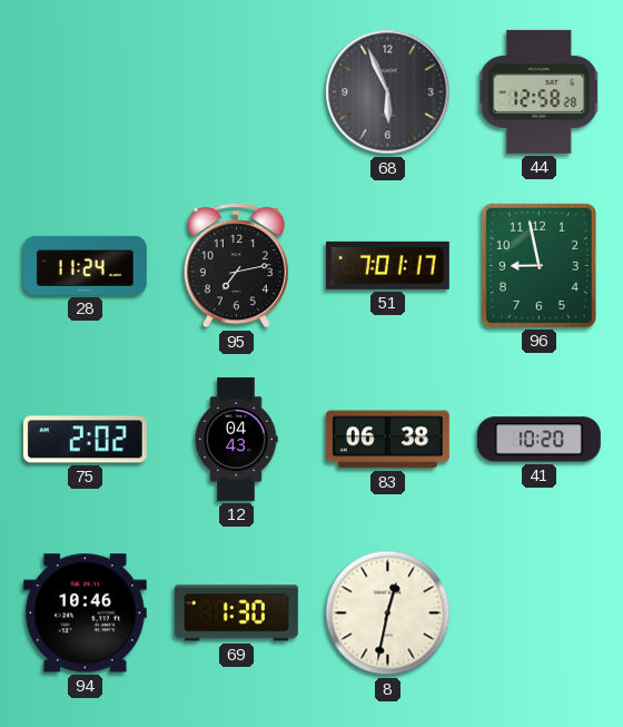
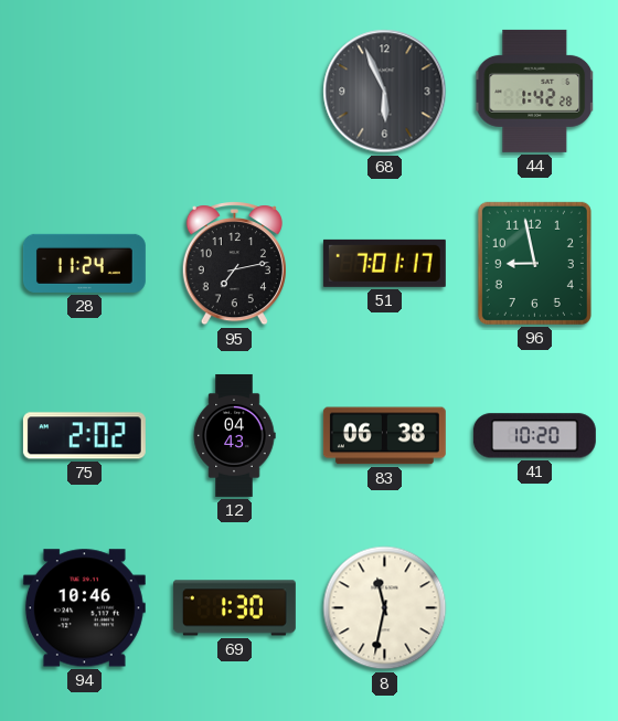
44: 12:58 -> 1:42 (535, 91)
8: 12:32 -> 11:32 (385, 608)
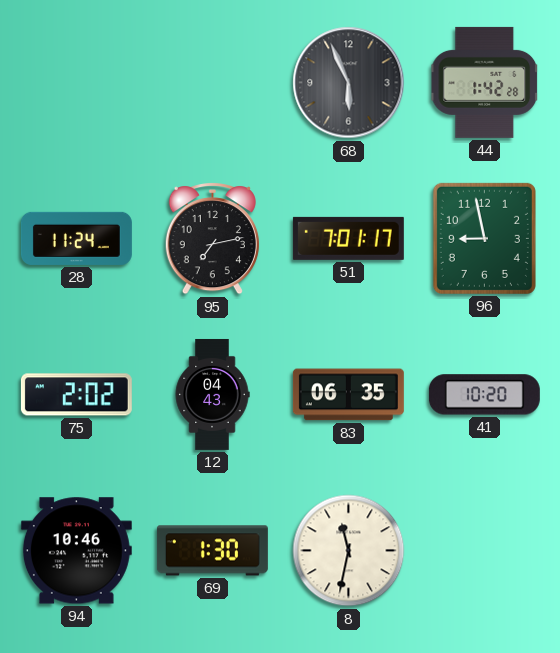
83: 06:38 -> 06:35 (348, 395)
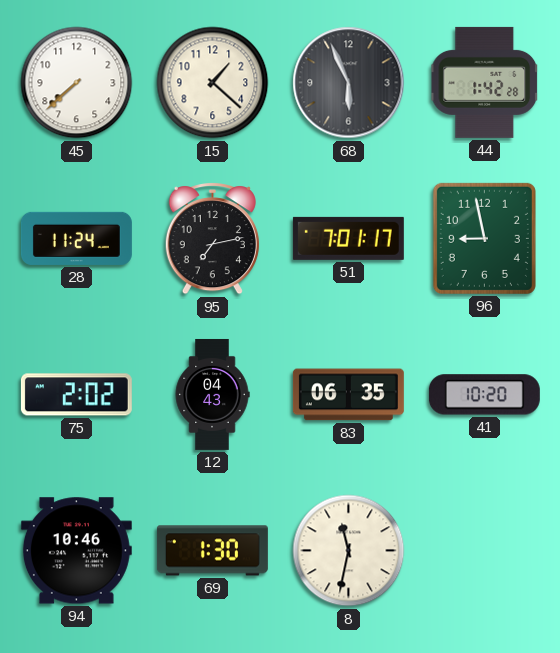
45: none -> 7:38 (77, 83)
15: none -> 1:22 (213, 83)
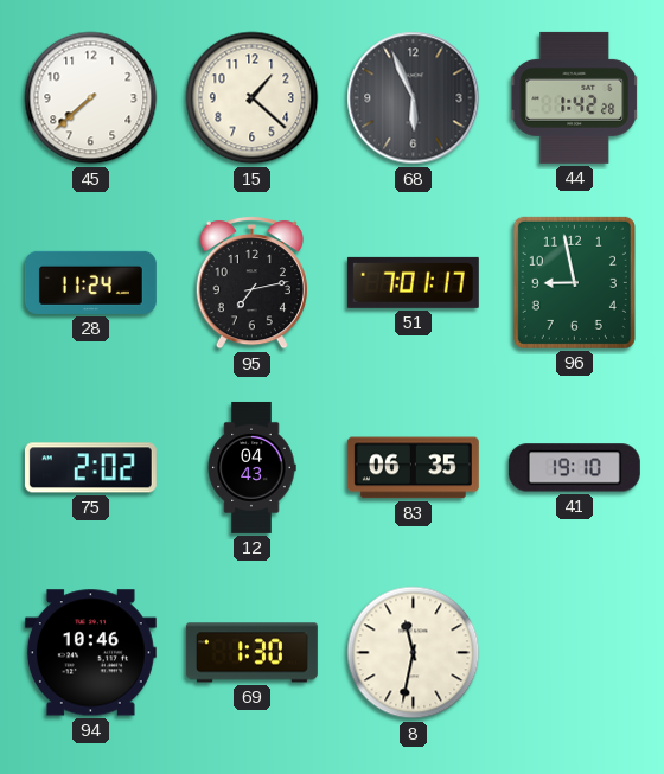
41: 10:20 -> 19:10 (574, 468)
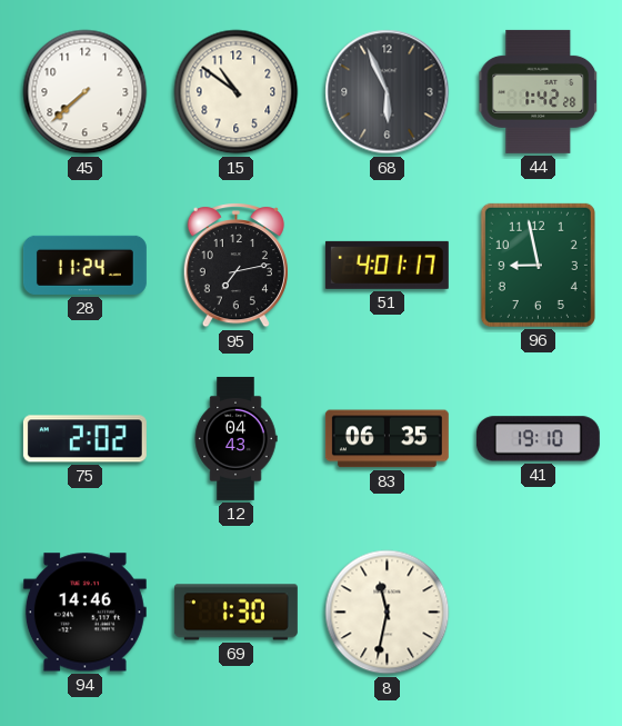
15: 1:22 -> 10:51 (237, 92)
51: 7:01 -> 4:01 (387, 265)
94: 10:46 -> 14:46 (84, 613)
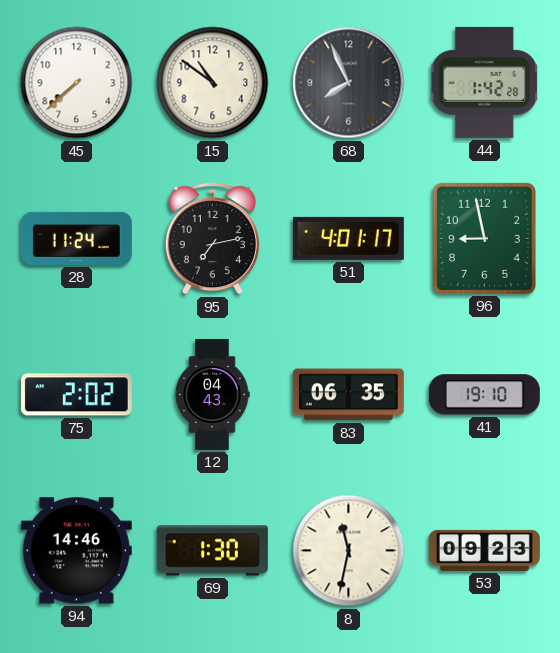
68: 5:56 -> 7:56 (349, 83)
53: none -> 09:23 (484, 550)
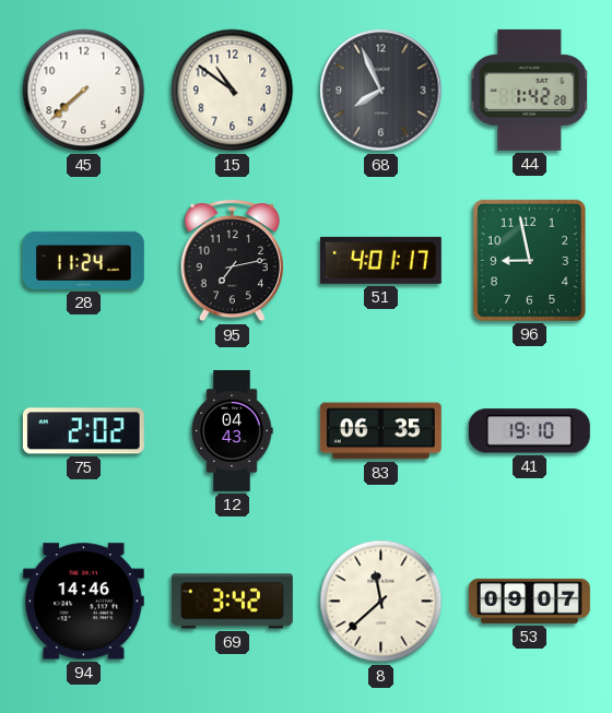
69: 1:30 -> 3:42 (232, 602)
8: 11:32 -> 11:38 (381, 602)
53: 09:23 -> 09:07 (529, 601)
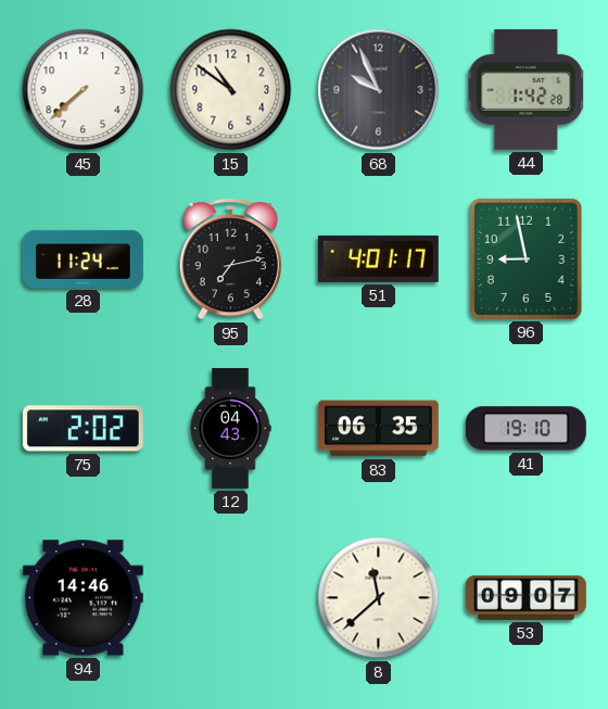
68: 7:56 -> 9:56 (379, 90)
69: 3:42 -> none (232, 602)
